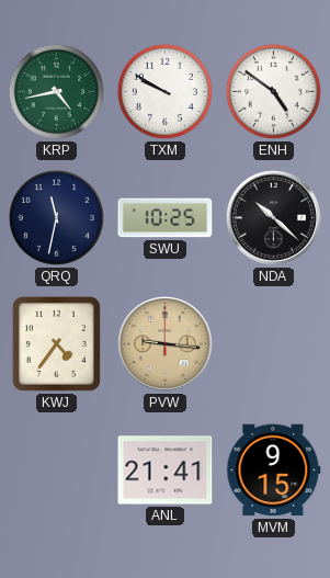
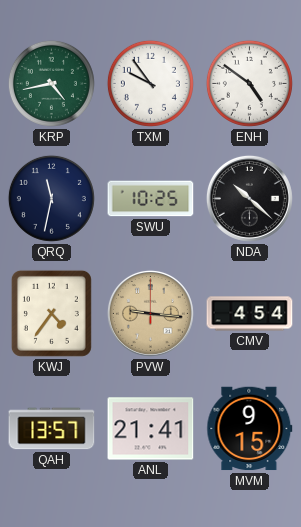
TXM: 9:50 -> 9:54 (150, 83)
CMV: none -> 4:54 (250, 314)
QAH: none -> 13:57 (52, 429)
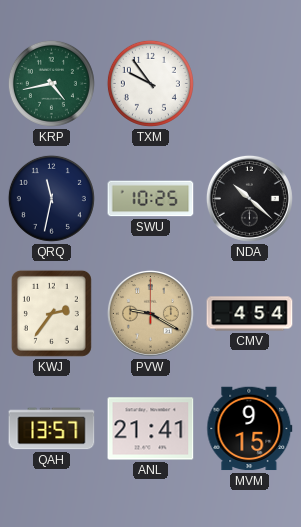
ENH: 4:51 -> none (249, 83)
KWJ: 4:36 -> 2:36 (51, 313)
PVW: 9:16 -> 9:20 (150, 313)
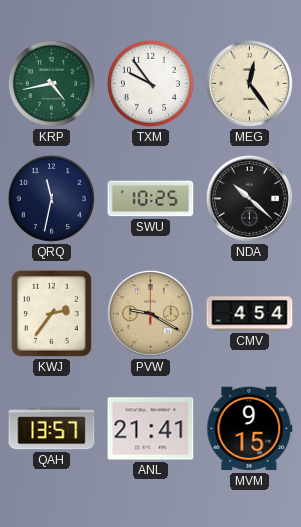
MEG: none -> 12:24 (249, 83)
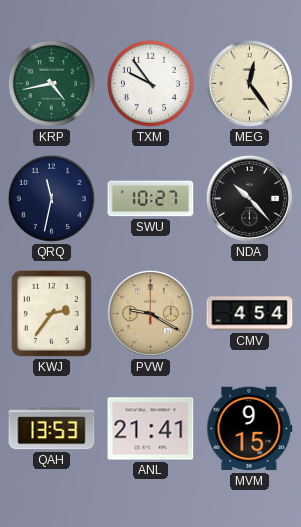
SWU: 10:25 -> 10:27 (151, 199)
NDA: 10:22 -> 10:23 (249, 198)
QAH: 13:57 -> 13:53 (52, 429)
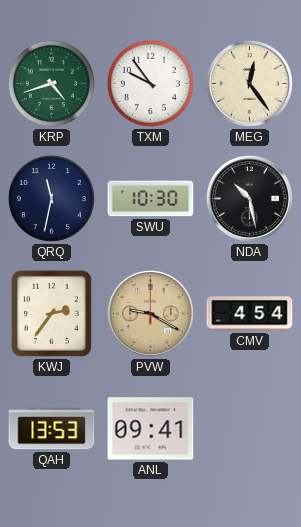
KRP: 4:43 -> 4:42 (51, 83)
SWU: 10:27 -> 10:30 (151, 199)
NDA: 10:23 -> 10:28 (249, 198)
ANL: 21:41 -> 09:41 (151, 429)
MVM: 9:15 -> none (250, 429)
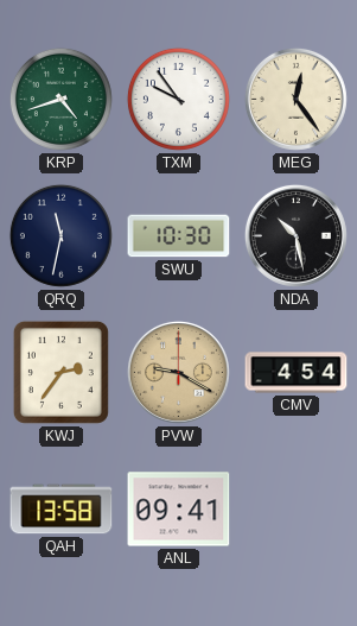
QAH: 13:53 -> 13:58 (62, 510)
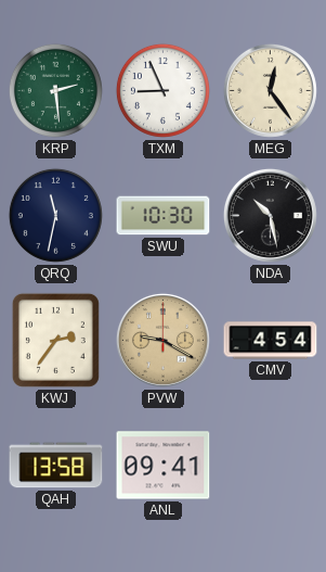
KRP: 4:42 -> 2:29 (55, 90)
TXM: 9:54 -> 8:56 (162, 90)
